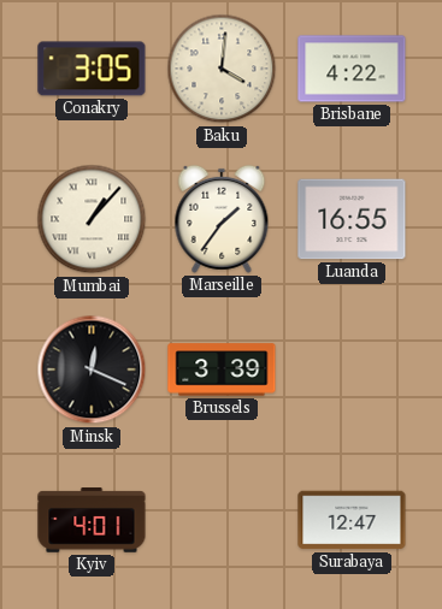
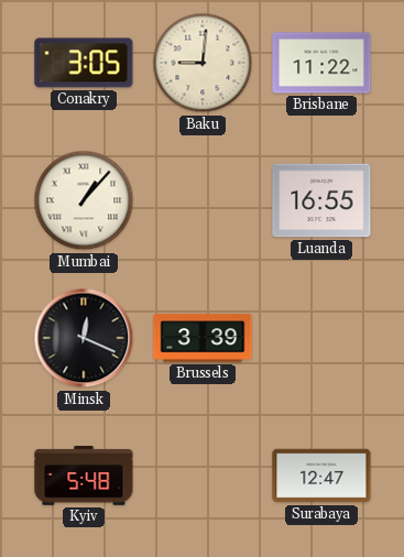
Baku: 4:01 -> 9:01 (203, 63)
Brisbane: 4:22 -> 11:22 (321, 63)
Marseille: 1:36 -> none (222, 219)
Kyiv: 4:01 -> 5:48 (84, 476)
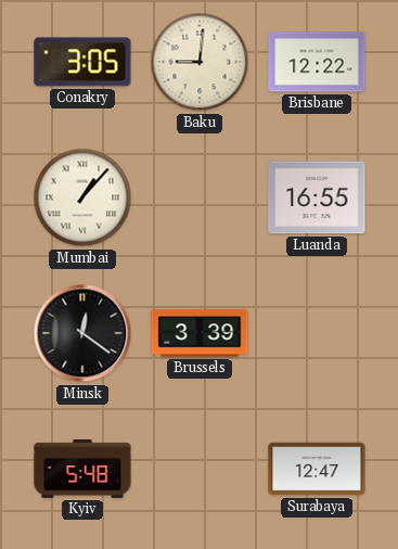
Brisbane: 11:22 -> 12:22 (317, 62)
Minsk: 12:19 -> 12:21 (82, 333)
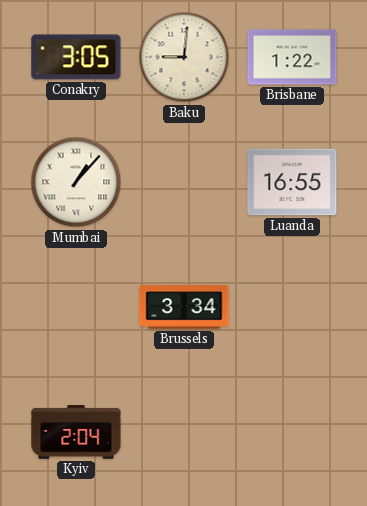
Brisbane: 12:22 -> 1:22 (292, 57)
Minsk: 12:21 -> none (82, 333)
Brussels: 3:39 -> 3:34 (184, 307)
Kyiv: 5:48 -> 2:04 (76, 432)
Surabaya: 12:47 -> none (317, 469)
